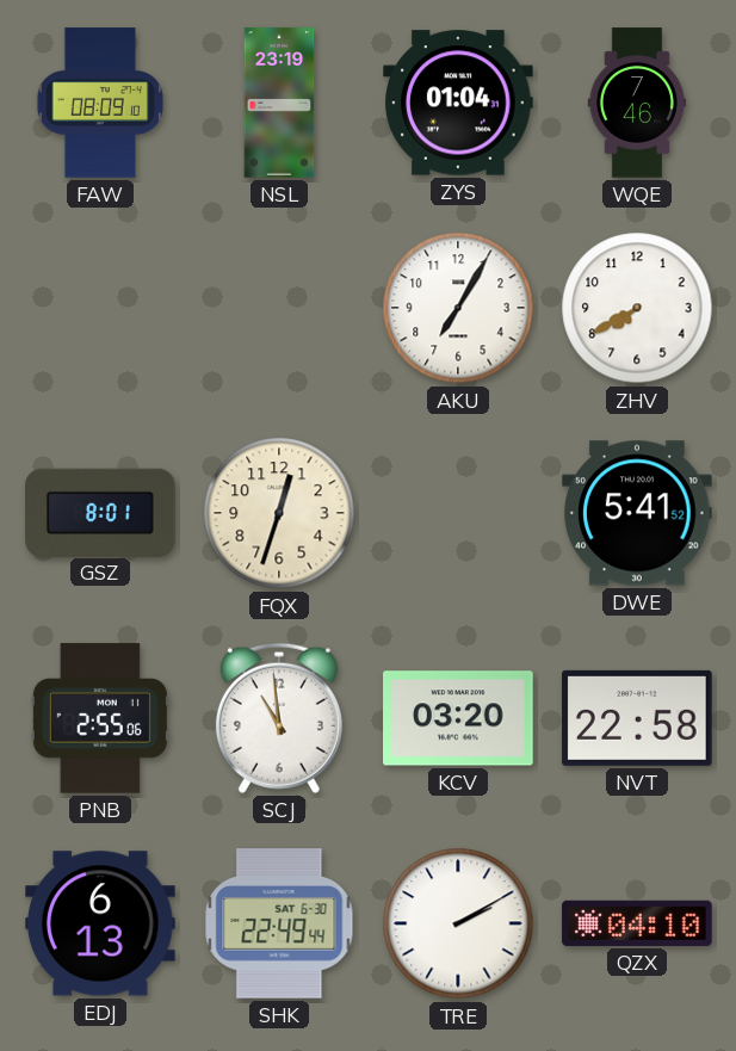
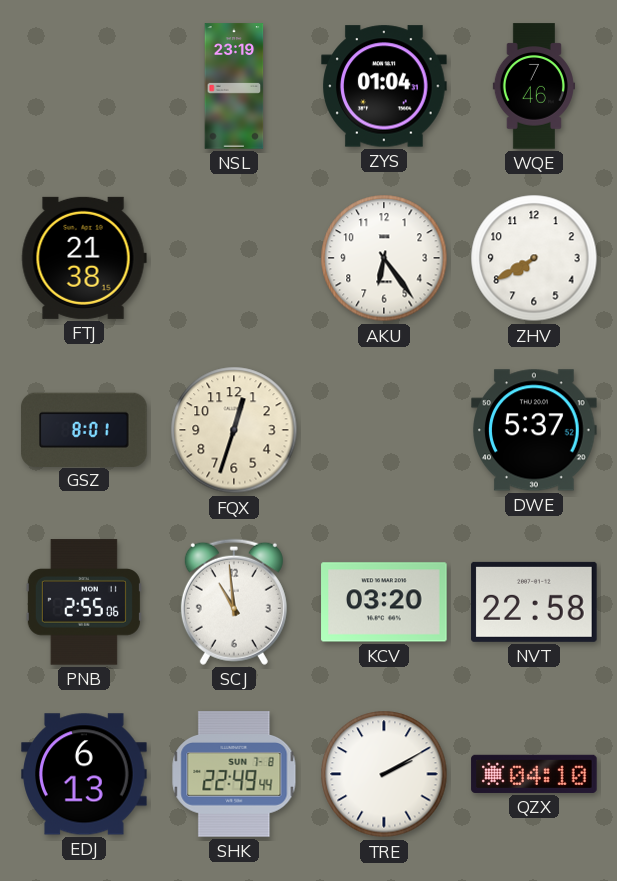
FAW: 08:09 -> none (100, 103)
FTJ: none -> 21:38 (84, 258)
AKU: 7:05 -> 6:24 (384, 258)
DWE: 5:41 -> 5:37 (534, 430)
SHK date: SAT 6-30 -> SUN 7-8 (234, 774)
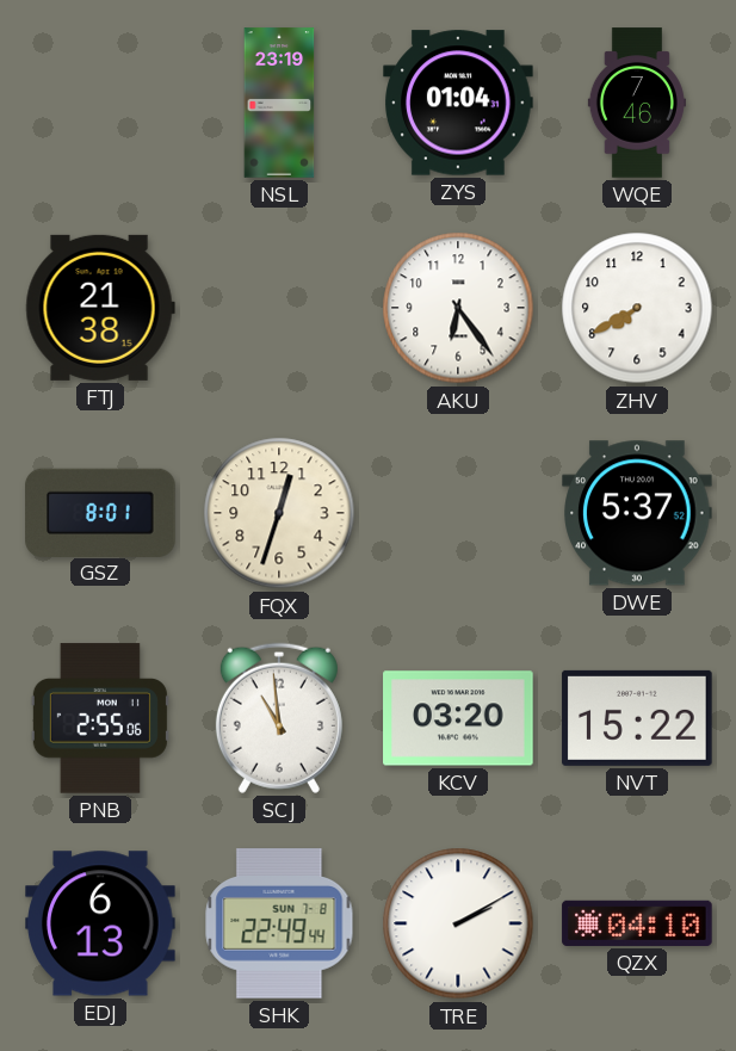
NVT: 22:58 -> 15:22 (637, 718)
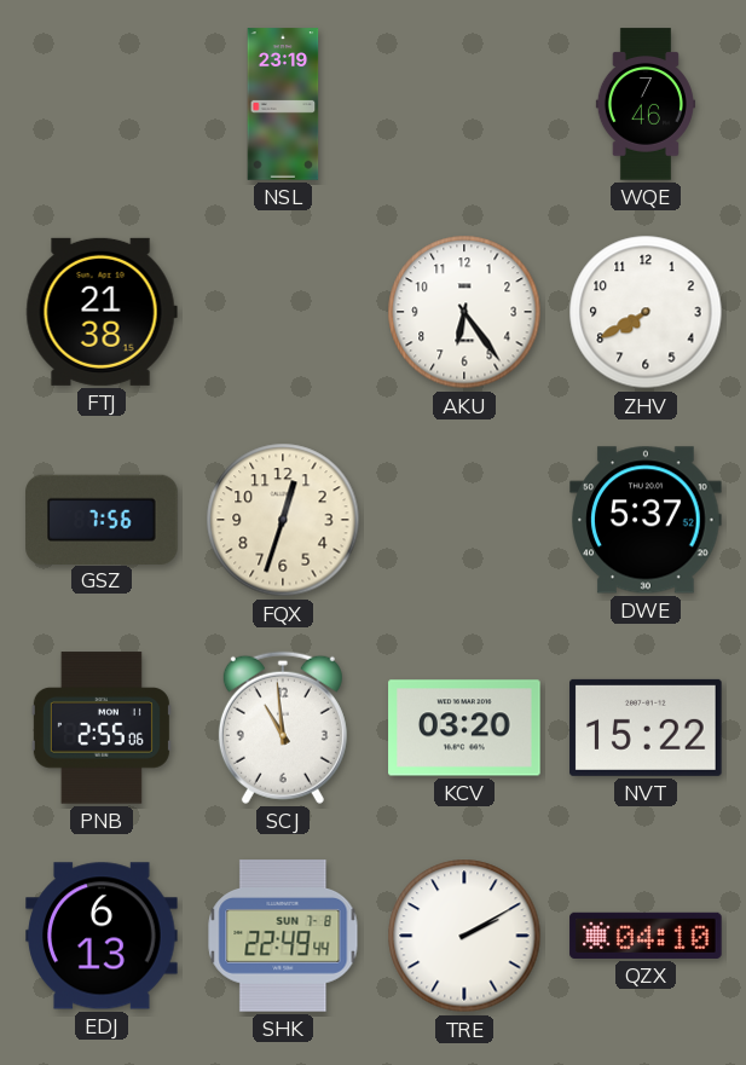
ZYS: 01:04 -> none (458, 103)
GSZ: 8:01 -> 7:56 (102, 519)
